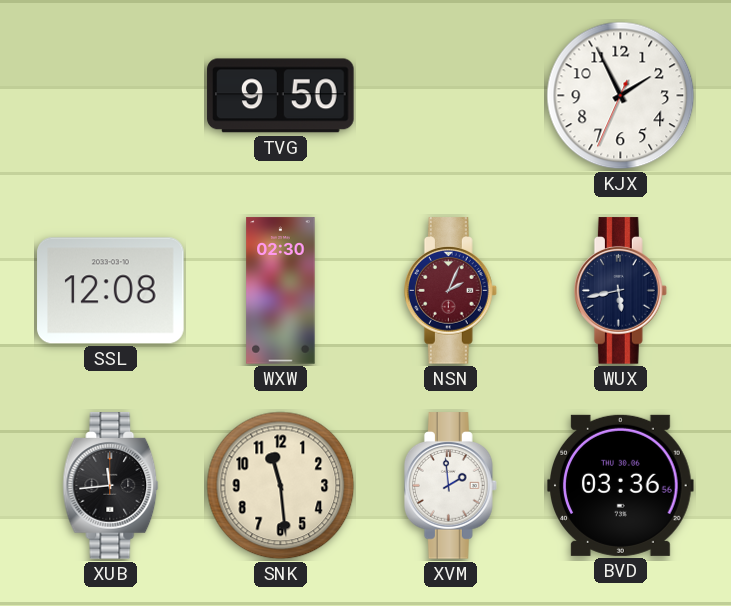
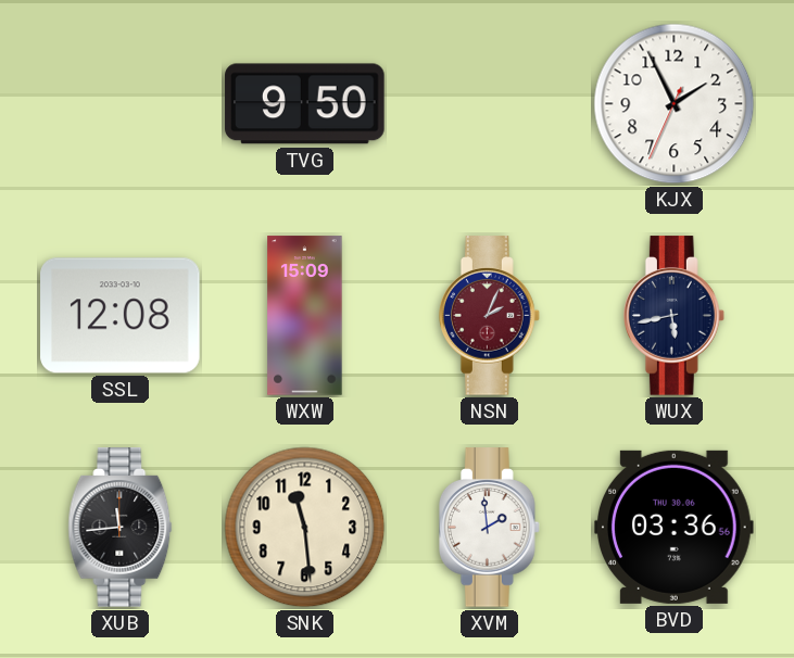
WXW: 02:30 -> 15:09 (305, 316)
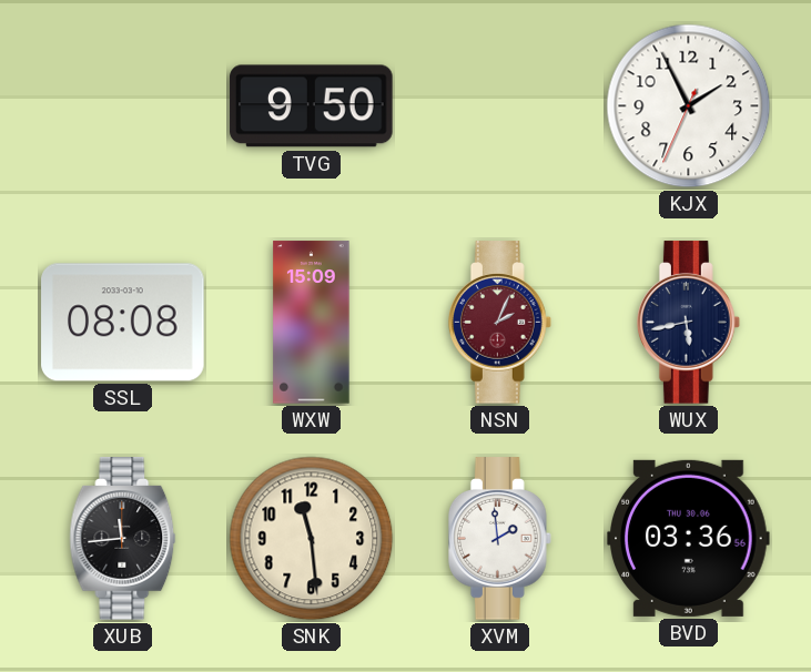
SSL: 12:08 -> 08:08 (123, 323)
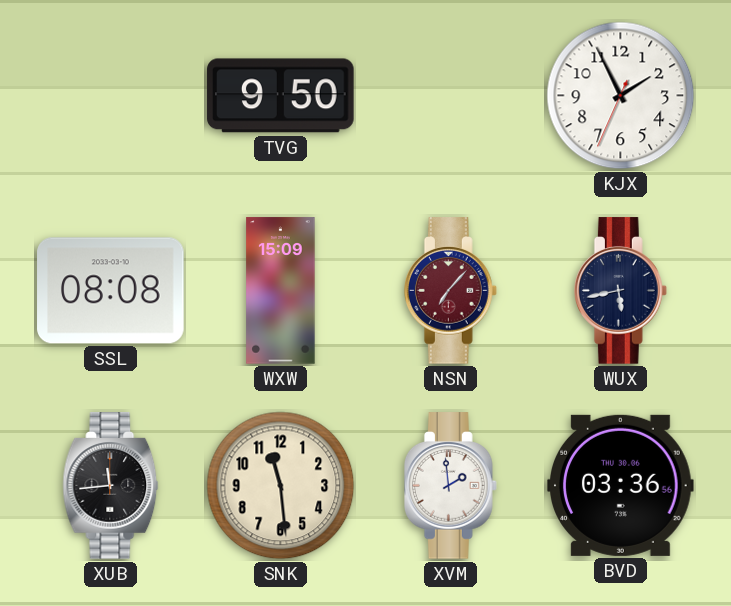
NSN: 2:04 -> 7:07 (450, 291)
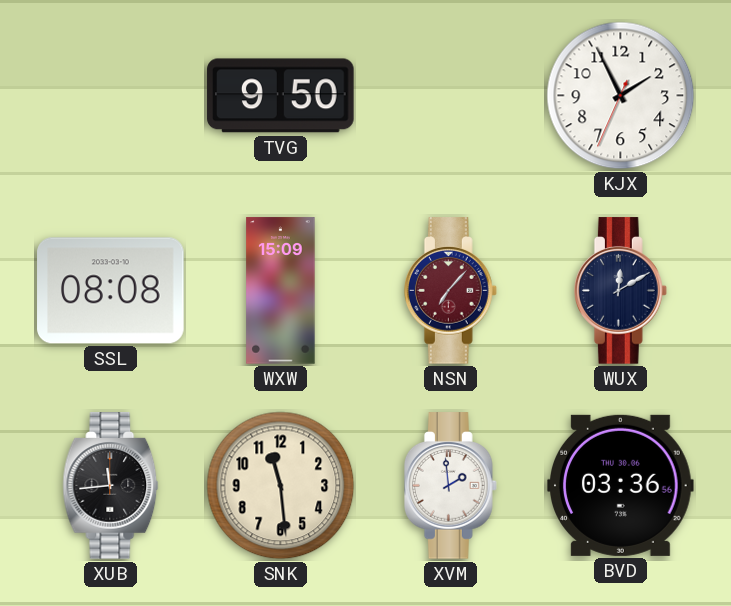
WUX: 5:43 -> 12:10 (620, 291)
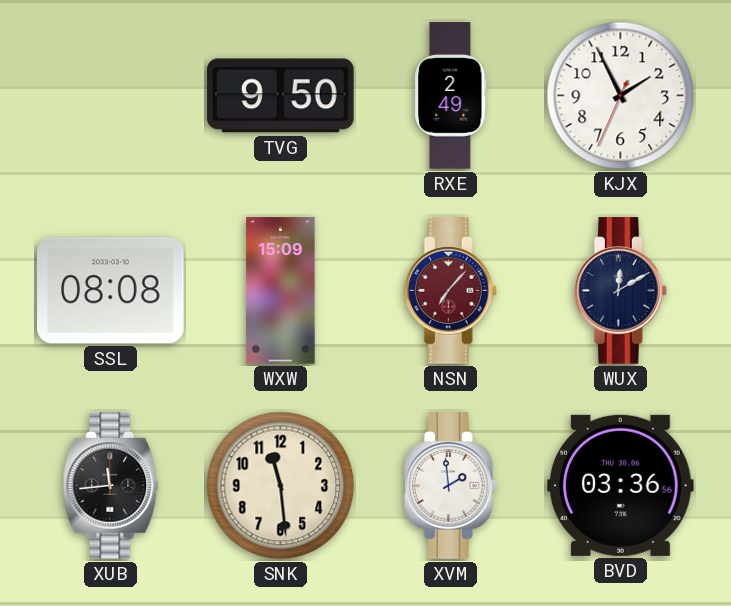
RXE: none -> 2:49 (451, 96)
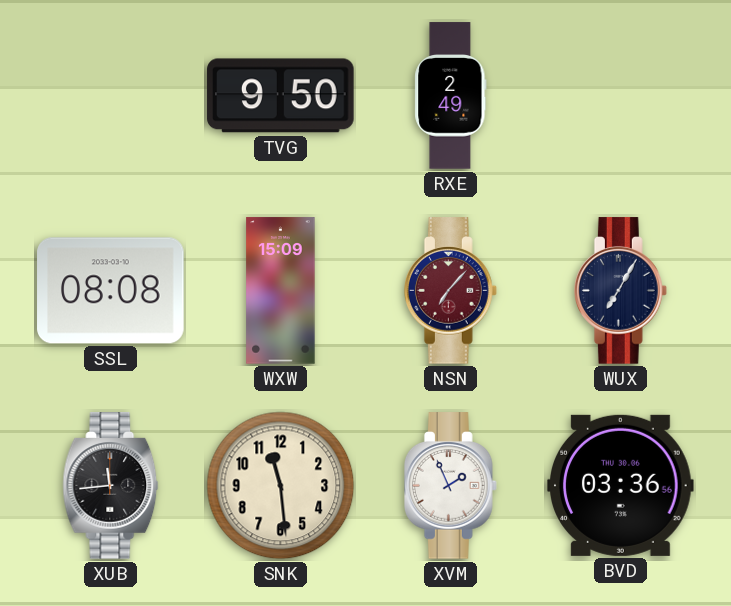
KJX: 1:55 -> none (621, 96)
WUX: 12:10 -> 7:05 (620, 291)
XVM: 1:59 -> 1:56 (450, 486)
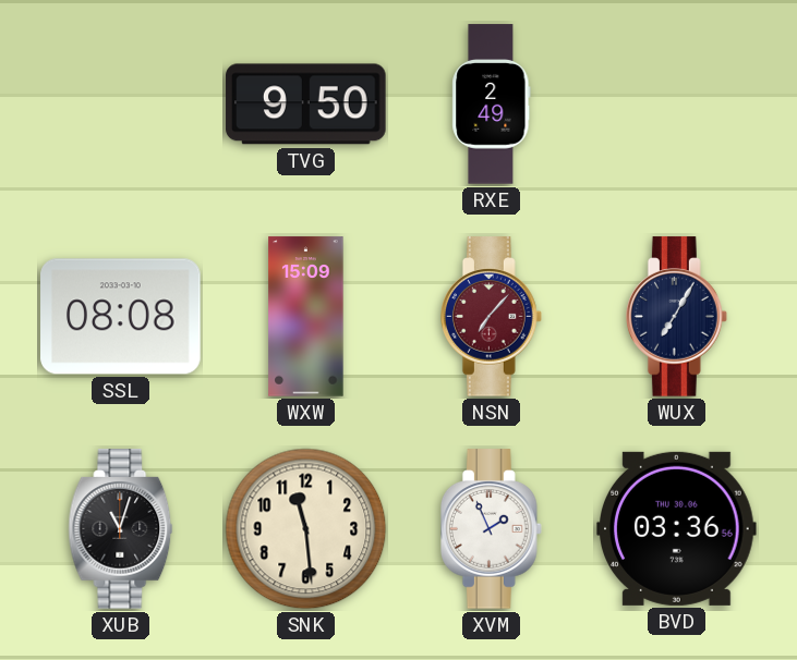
XUB: 11:44 -> 11:03 (121, 529)
